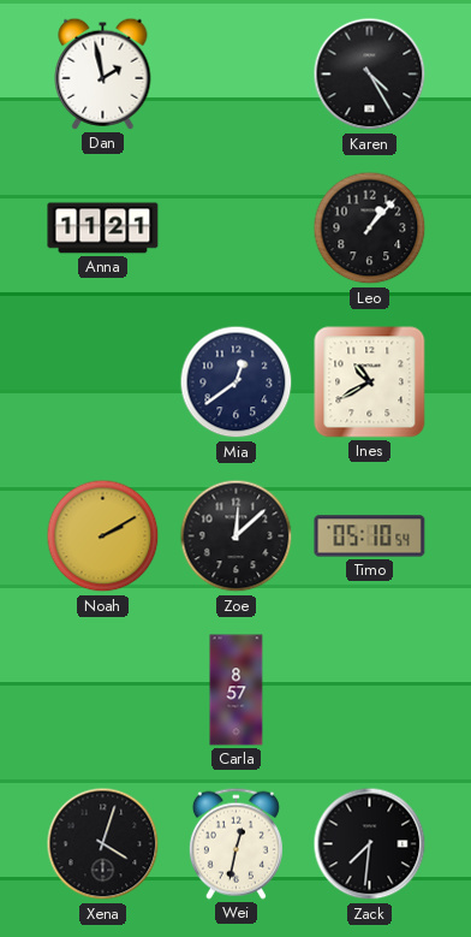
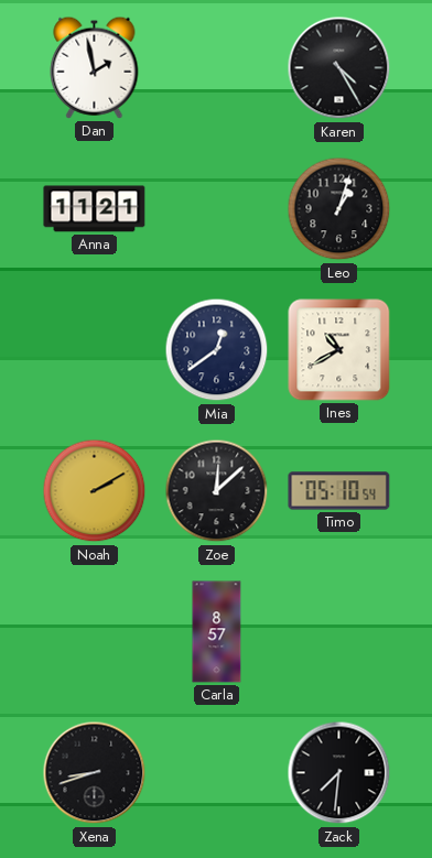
Leo: 1:07 -> 1:03 (339, 209)
Xena: 4:03 -> 8:42 (95, 773)
Wei: 12:32 -> none (235, 843)
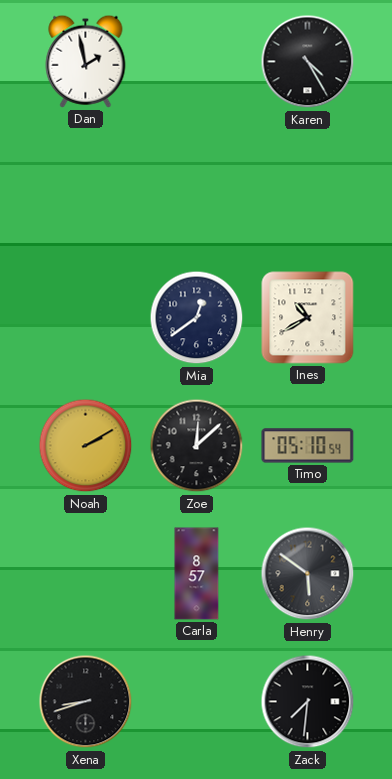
Anna: 11:21 -> none (95, 209)
Leo: 1:03 -> none (339, 209)
Henry: none -> 5:51 (308, 574)
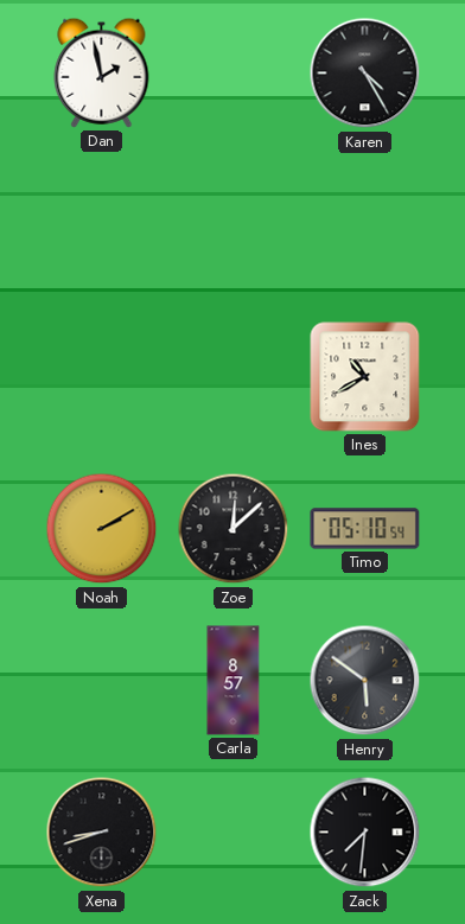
Mia: 12:39 -> none (197, 318)
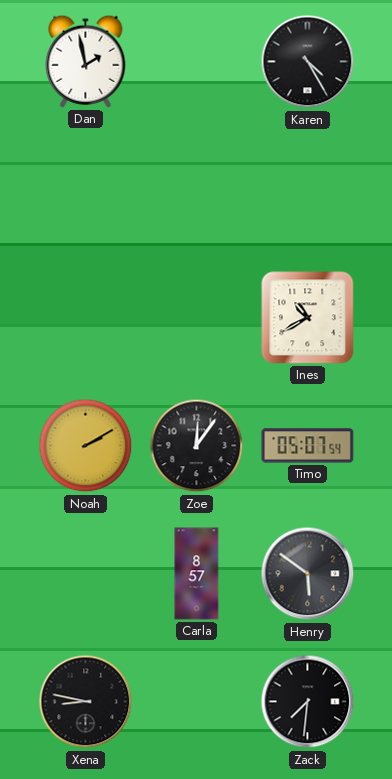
Zoe: 12:08 -> 12:06 (197, 446)
Timo: 05:10 -> 05:07 (308, 446)
Xena: 8:42 -> 8:47 (86, 702)
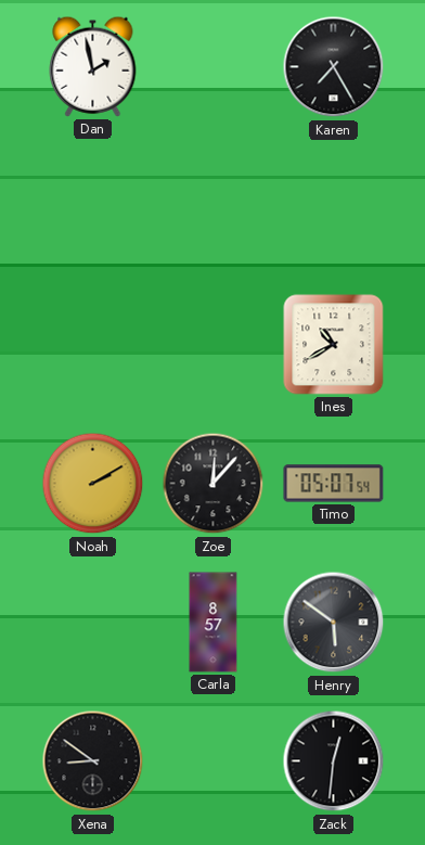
Karen: 4:25 -> 7:25 (334, 67)
Zoe: 12:06 -> 12:07 (214, 484)
Xena: 8:47 -> 8:51 (93, 761)
Zack: 7:31 -> 12:31 (334, 761)
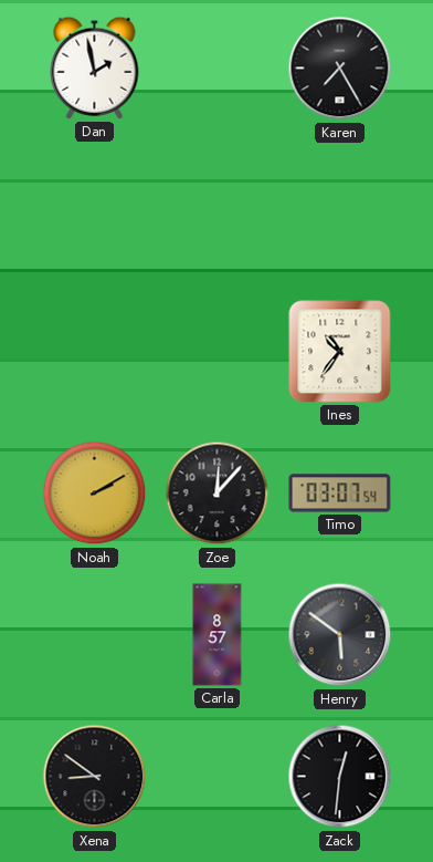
Ines: 10:40 -> 10:36 (340, 352)
Timo: 05:07 -> 03:07 (340, 494)
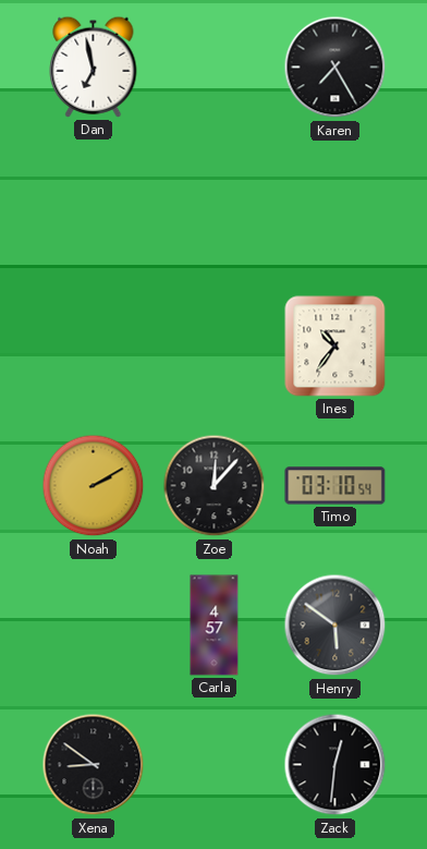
Dan: 1:58 -> 6:58 (94, 66)
Timo: 03:07 -> 03:10 (335, 486)
Carla: 8:57 -> 4:57 (215, 626)
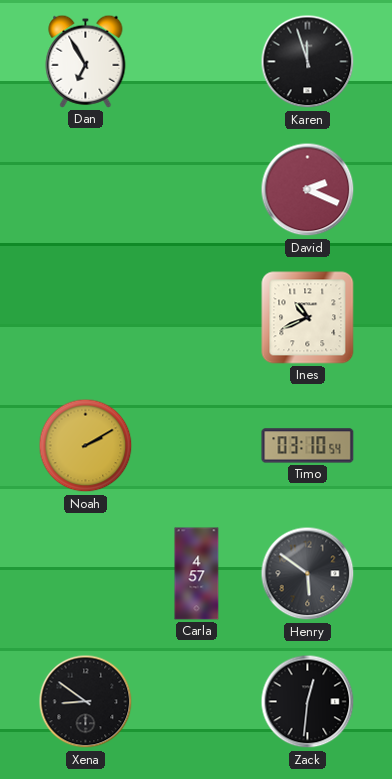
Dan: 6:58 -> 6:55 (86, 61)
Karen: 7:25 -> 11:57 (308, 62)
David: none -> 2:19 (308, 190)
Ines: 10:36 -> 10:41 (308, 318)
Zoe: 12:07 -> none (215, 486)
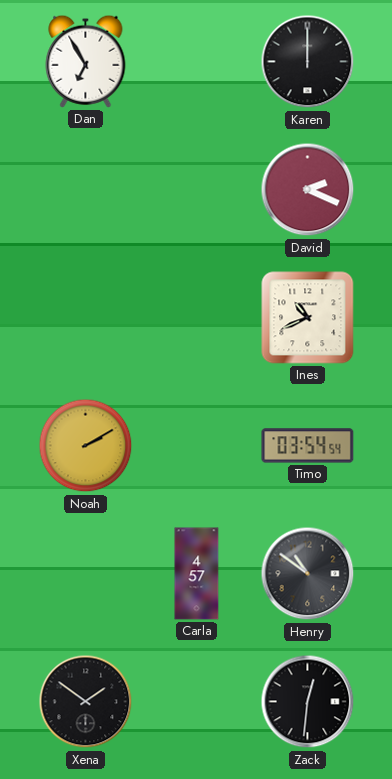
Karen: 11:57 -> 12:00 (308, 62)
Timo: 03:10 -> 03:54 (308, 446)
Henry: 5:51 -> 10:51 (308, 574)
Xena: 8:51 -> 1:51 (86, 702)
